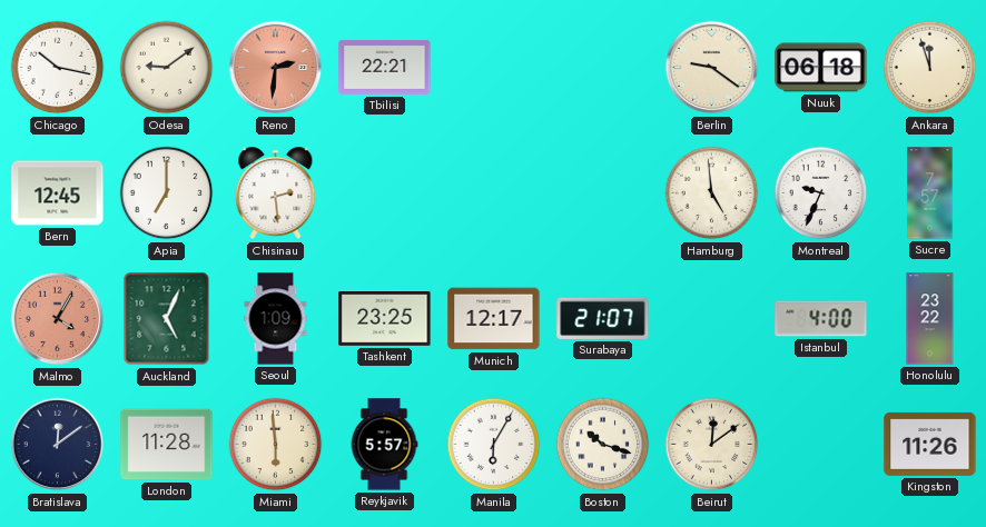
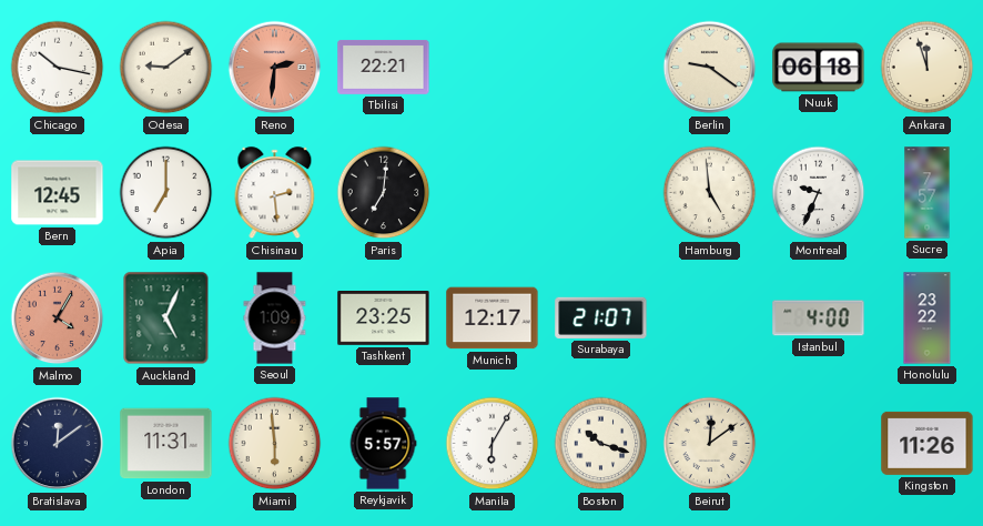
Paris: none -> 7:01 (384, 193)
London: 11:28 -> 11:31 (166, 444)
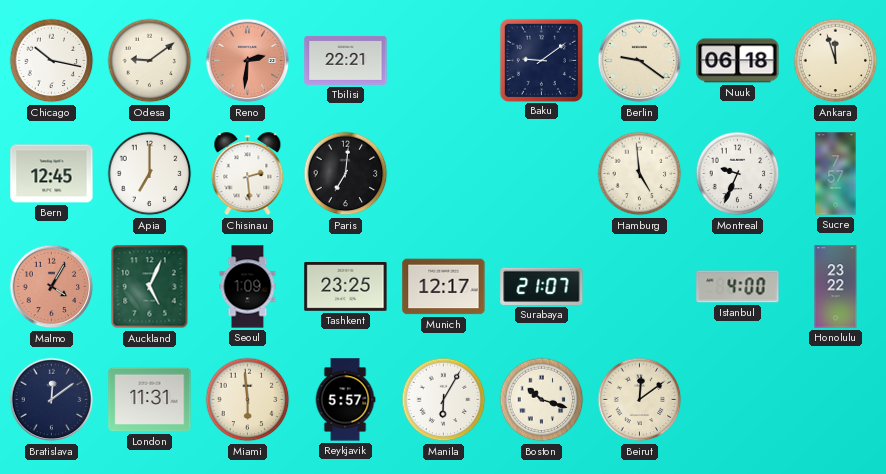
Baku: none -> 9:09 (541, 60)
Kingston: 11:26 -> none (928, 443)
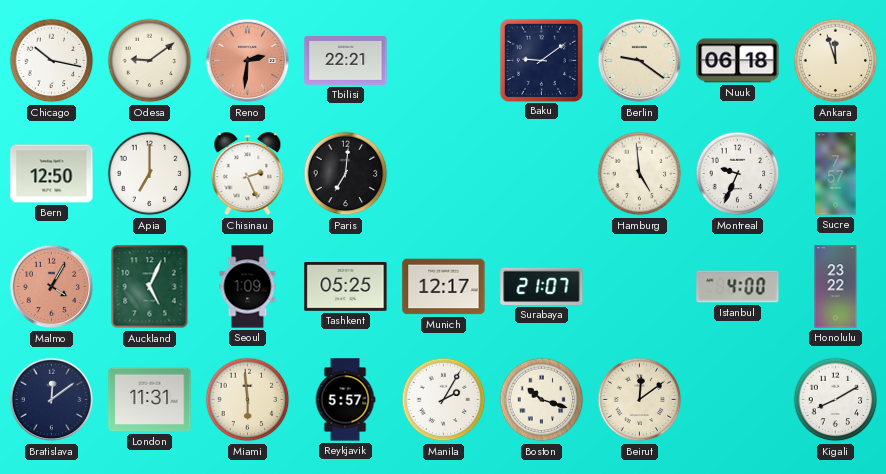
Bern: 12:45 -> 12:50 (52, 174)
Chisinau: 2:29 -> 2:26 (248, 174)
Tashkent: 23:25 -> 05:25 (346, 287)
Manila: 6:05 -> 2:05 (444, 400)
Kigali: none -> 8:10 (836, 400)
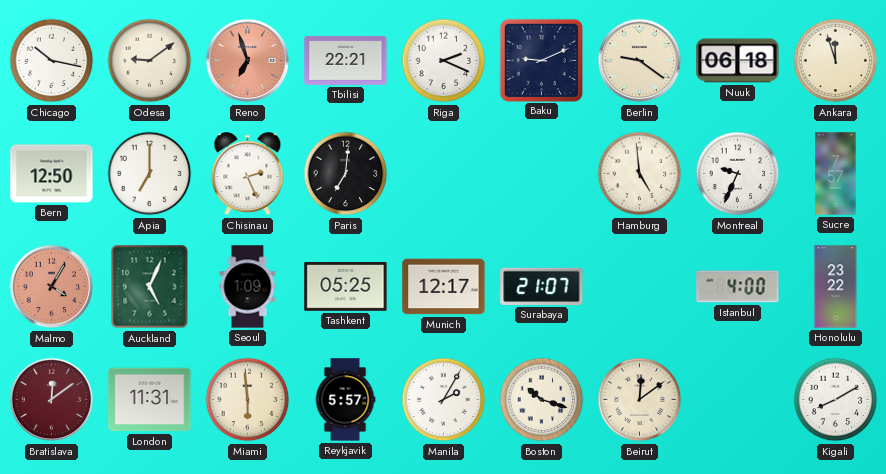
Reno: 2:31 -> 6:57 (248, 61)
Riga: none -> 2:19 (444, 61)
Baku: 9:09 -> 9:11 (541, 60)
Bratislava dial: navy -> burgundy (52, 400)
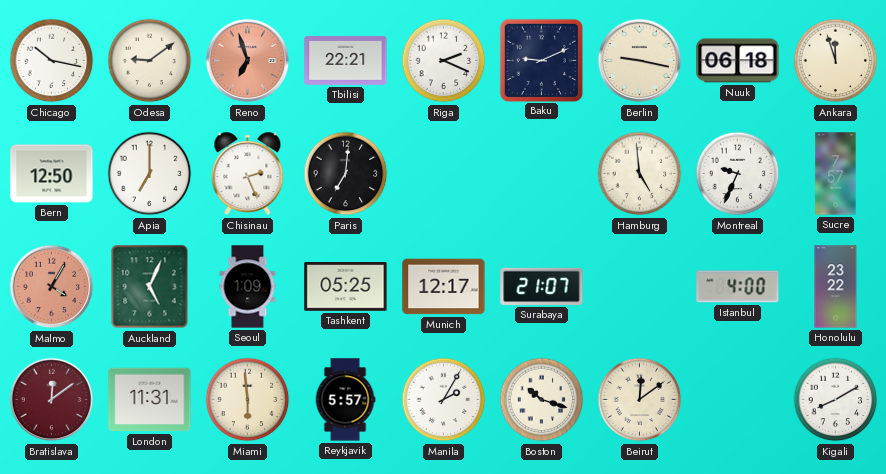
Berlin: 9:21 -> 9:17 (640, 61)
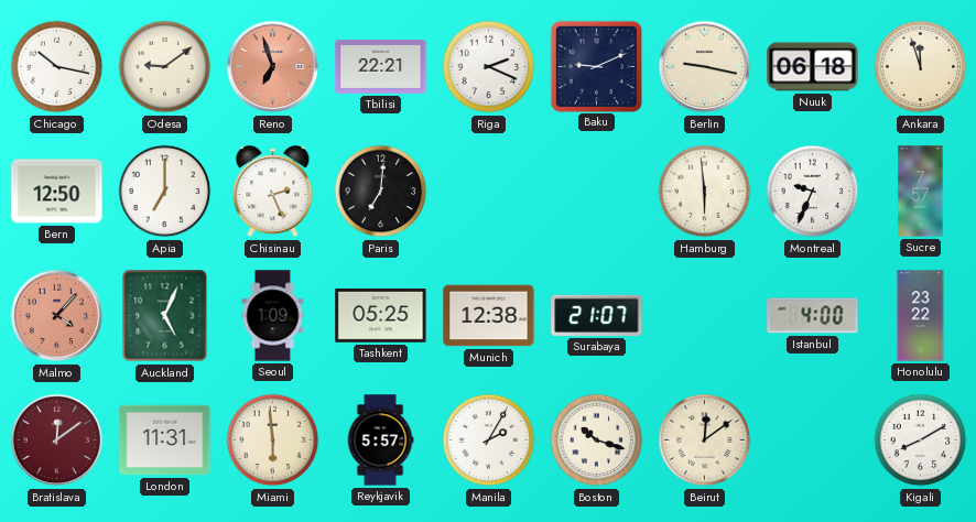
Hamburg: 4:59 -> 5:59 (705, 192)
Malmo: 4:05 -> 4:07 (57, 316)
Munich: 12:17 -> 12:38 (489, 316)
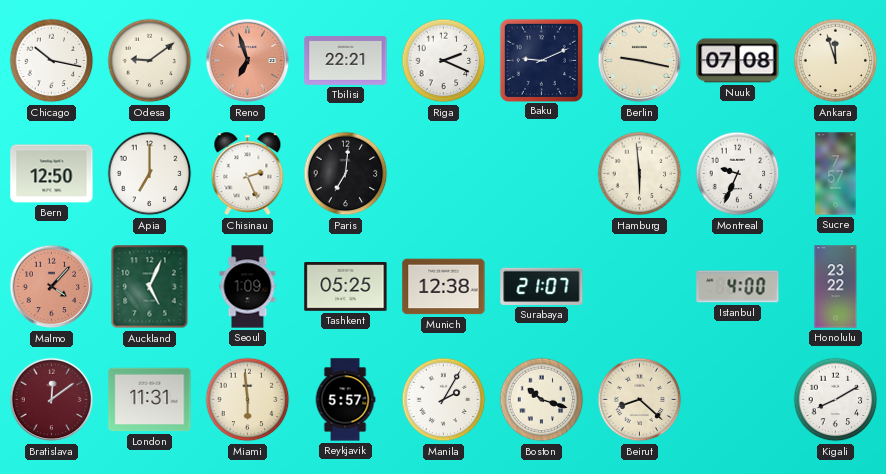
Nuuk: 06:18 -> 07:08 (738, 61)
Beirut: 12:09 -> 8:22 (640, 400)
